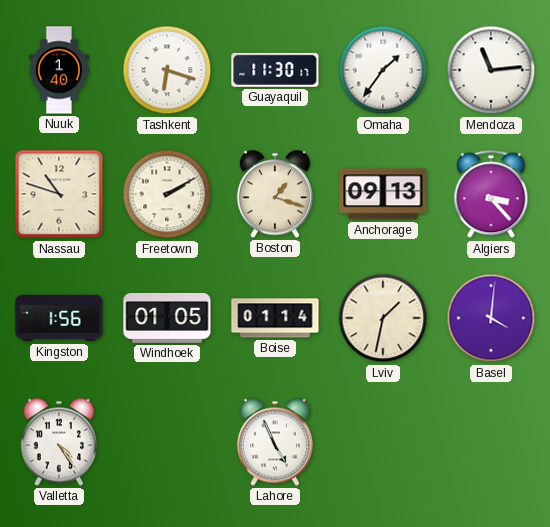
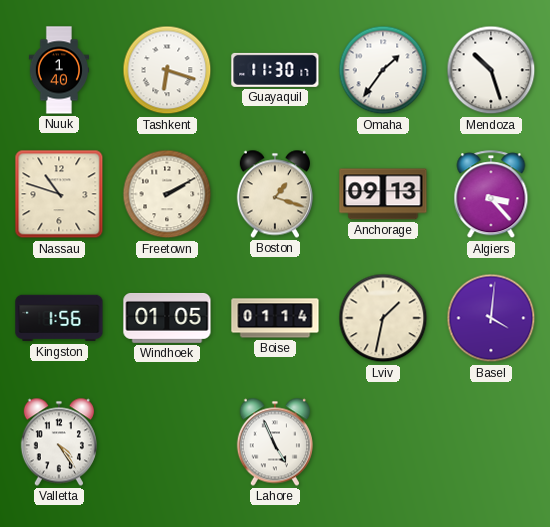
Mendoza: 11:14 -> 10:27 (491, 70)
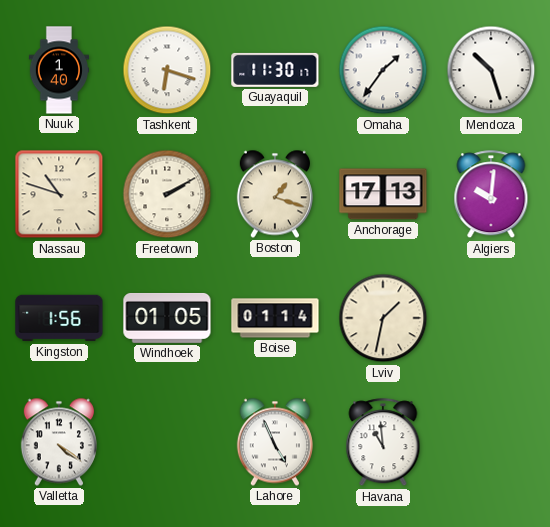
Anchorage: 09:13 -> 17:13 (383, 194)
Algiers: 3:23 -> 10:01 (491, 195)
Basel: 4:01 -> none (491, 318)
Valletta: 4:24 -> 4:21 (59, 442)
Havana: none -> 10:59 (383, 443)
